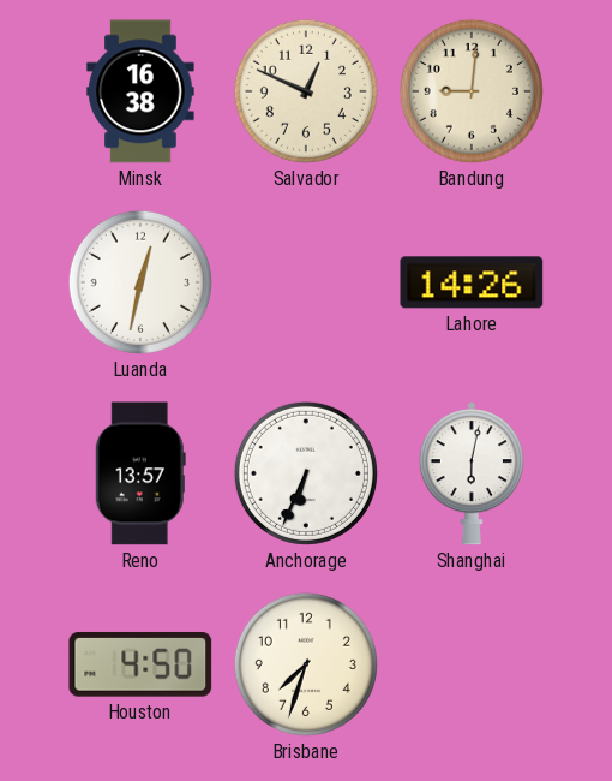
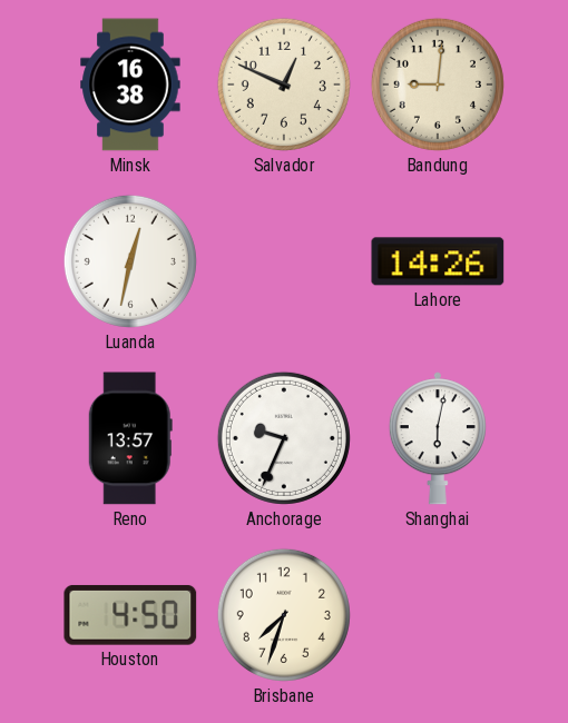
Anchorage: 6:34 -> 9:34 (284, 438)
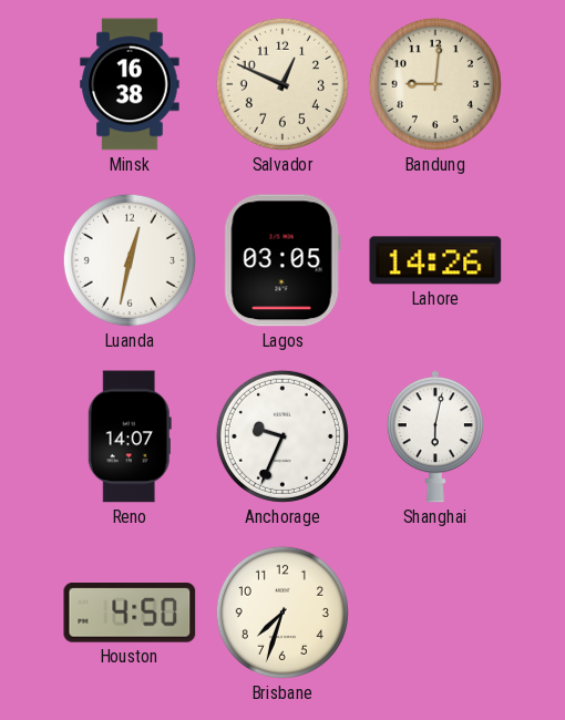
Lagos: none -> 03:05 (282, 260)
Reno: 13:57 -> 14:07 (130, 436)
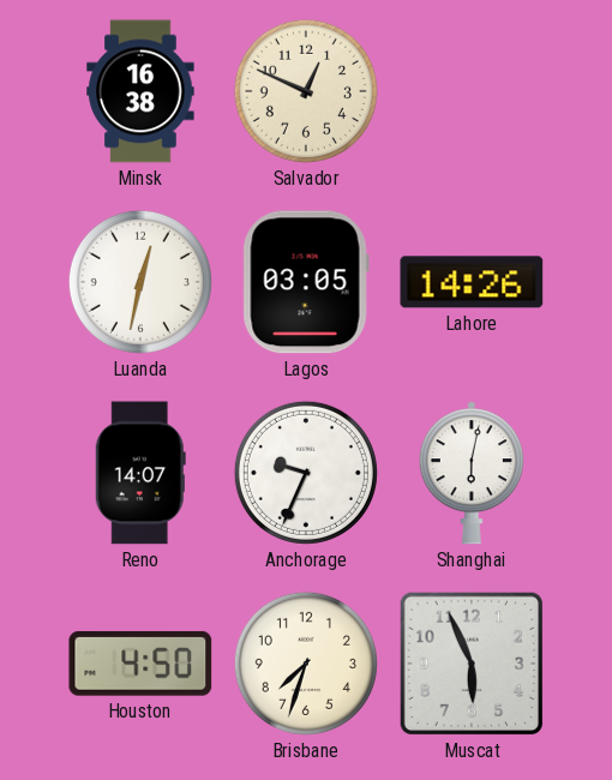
Bandung: 9:01 -> none (435, 84)
Muscat: none -> 5:56 (472, 664)
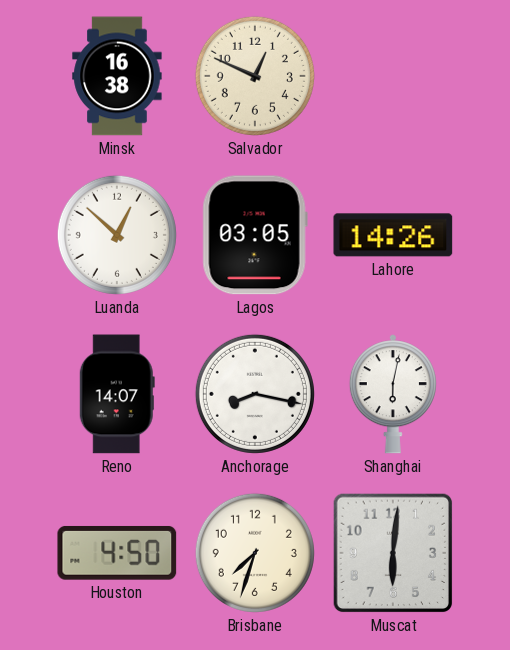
Luanda: 12:32 -> 12:52 (117, 235)
Anchorage: 9:34 -> 8:17 (255, 394)
Muscat: 5:56 -> 6:01 (393, 553)
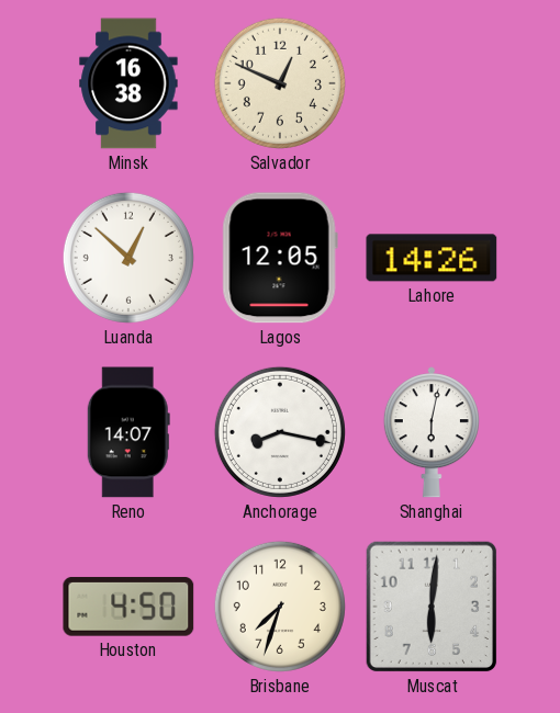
Lagos: 03:05 -> 12:05 (280, 258)
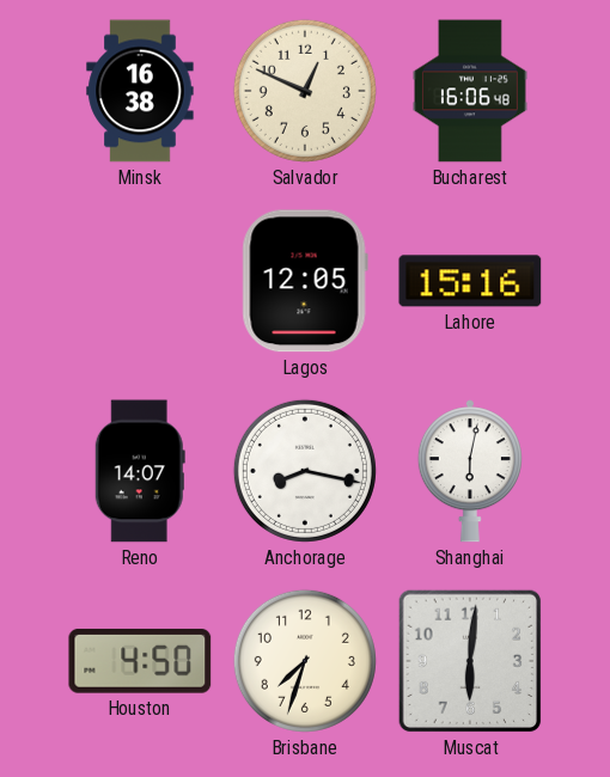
Bucharest: none -> 16:06 (470, 91)
Luanda: 12:52 -> none (128, 258)
Lahore: 14:26 -> 15:16 (470, 281)
